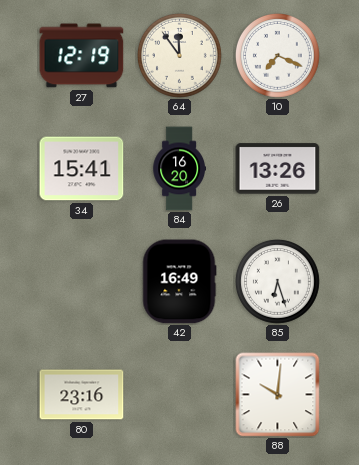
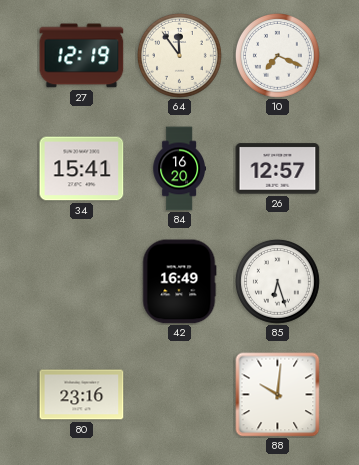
26: 13:26 -> 12:57 (278, 169)
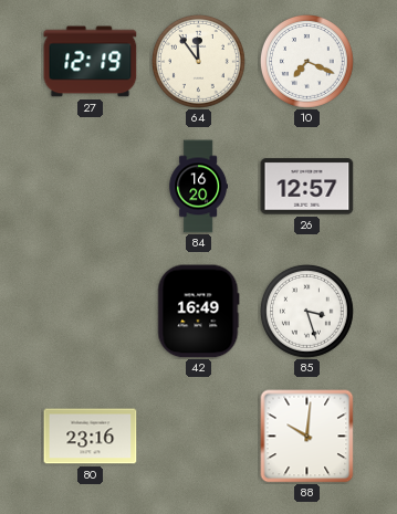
34: 15:41 -> none (82, 169)
85: 6:27 -> 3:27 (306, 311)
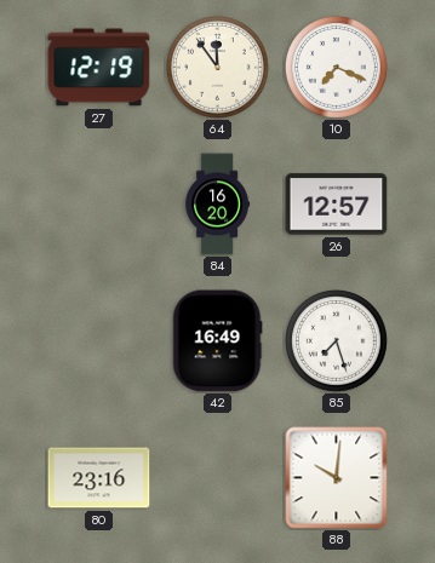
85: 3:27 -> 7:27 (336, 340)
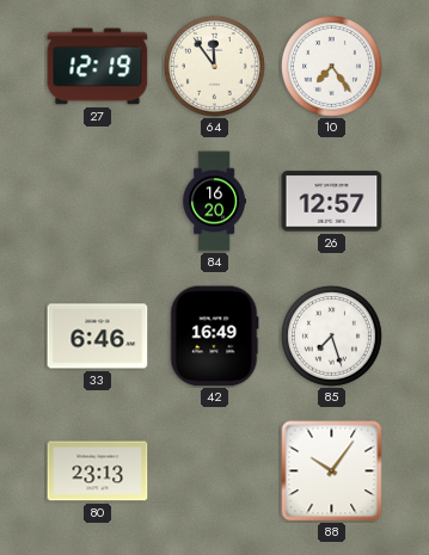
10: 7:19 -> 7:24 (331, 66)
33: none -> 6:46 (98, 337)
80: 23:16 -> 23:13 (98, 471)
88: 10:01 -> 10:06 (332, 471)
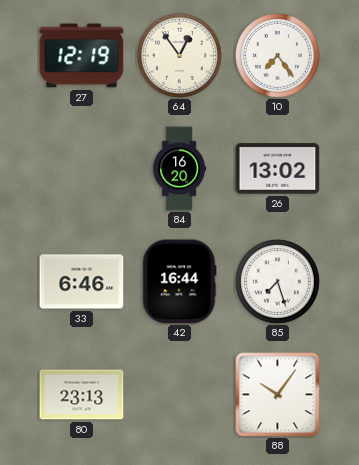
64: 11:54 -> 12:54 (179, 55)
26: 12:57 -> 13:02 (278, 169)
42: 16:49 -> 16:44 (179, 282)
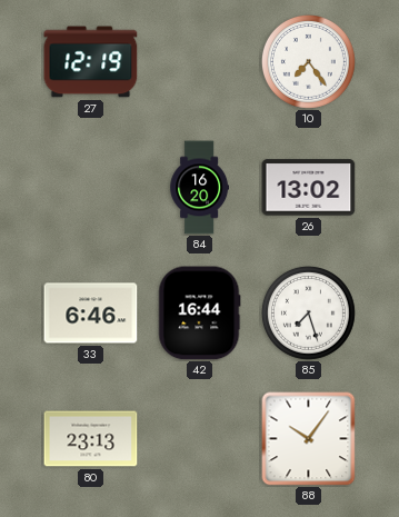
64: 12:54 -> none (179, 55)
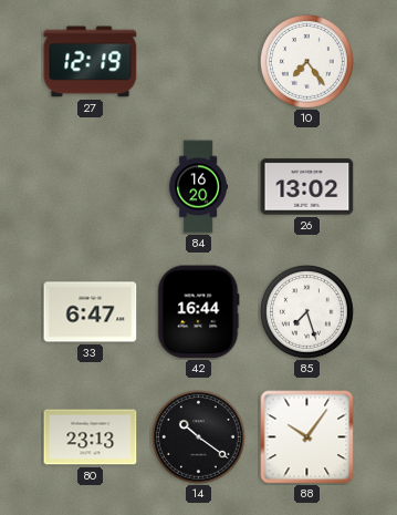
33: 6:46 -> 6:47 (91, 312)
14: none -> 10:21 (198, 436)
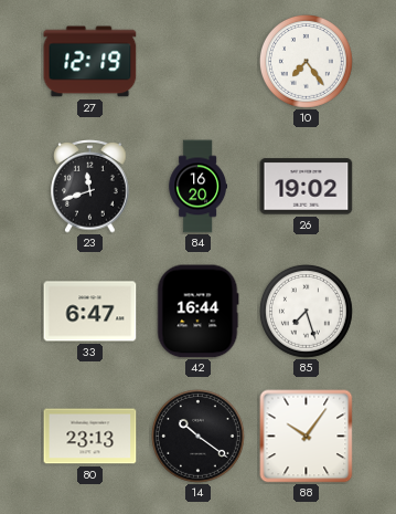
23: none -> 11:42 (90, 187)
26: 13:02 -> 19:02 (307, 187)
